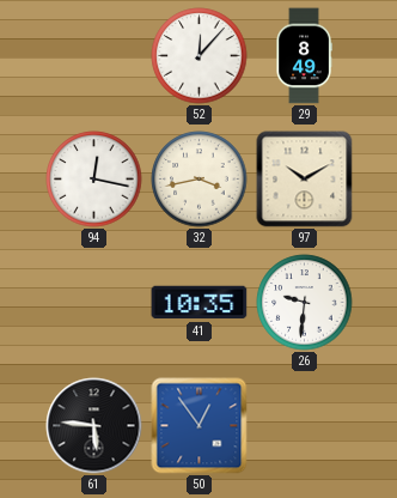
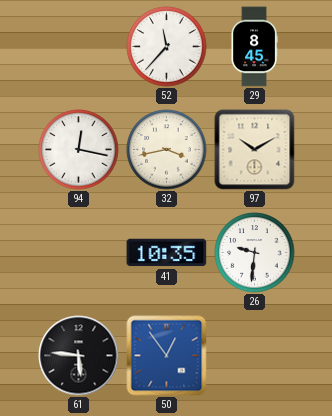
52: 12:07 -> 11:37 (167, 47)
29: 8:49 -> 8:45 (254, 47)
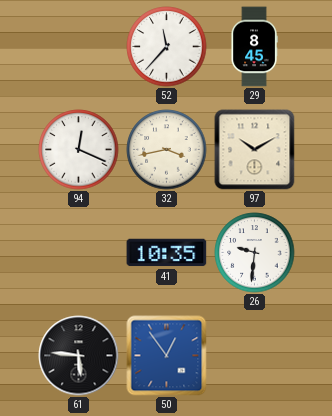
94: 12:17 -> 12:19 (79, 150)
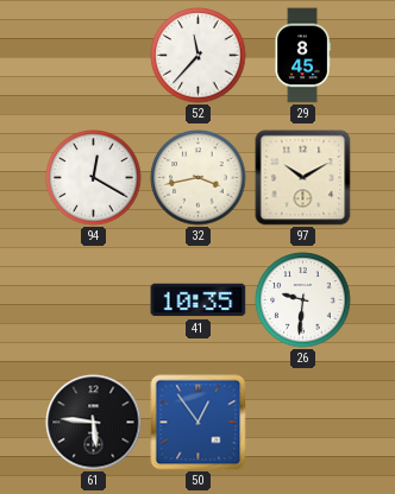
94: 12:19 -> 12:20 (94, 178)
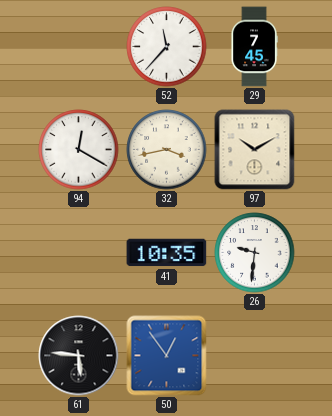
29: 8:45 -> 7:45 (254, 47)
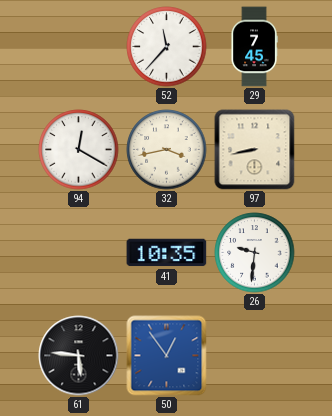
97: 10:10 -> 8:43 (255, 150)
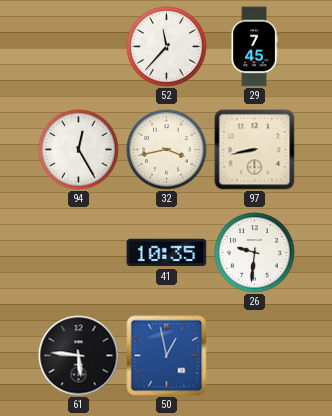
94: 12:20 -> 12:25 (79, 150)
50: 12:54 -> 12:58 (167, 356)
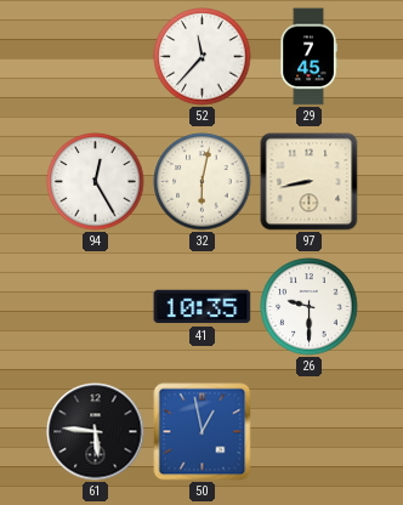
32: 3:43 -> 6:02 (203, 182)
26: 9:31 -> 9:30 (310, 307)
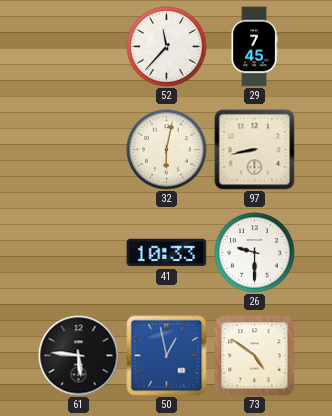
94: 12:25 -> none (96, 182)
41: 10:35 -> 10:33 (167, 253)
73: none -> 4:51 (255, 356)
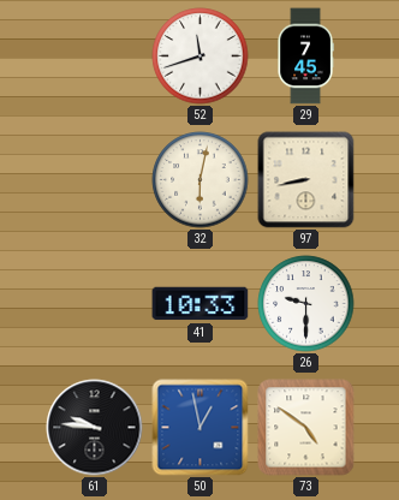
52: 11:37 -> 11:42 (201, 56)
61: 5:46 -> 9:46 (95, 428)
